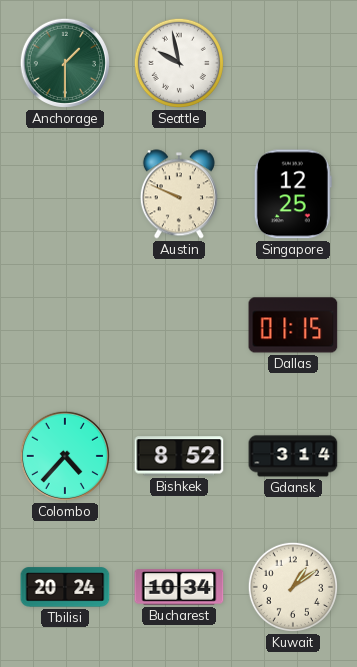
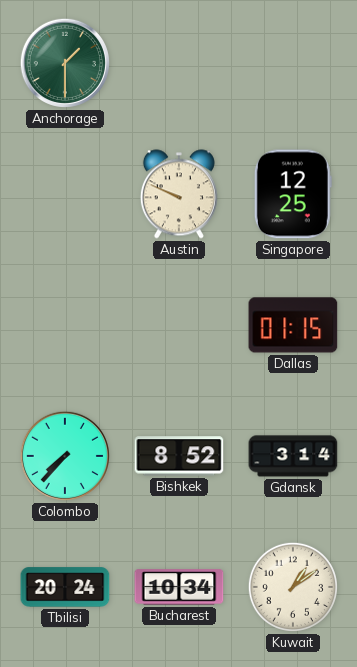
Seattle: 9:58 -> none (179, 63)
Colombo: 4:37 -> 7:37 (65, 456)
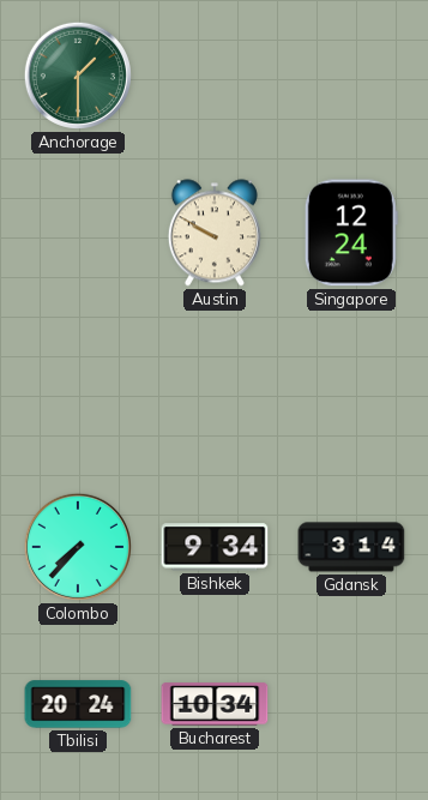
Austin: 9:49 -> 9:50 (215, 233)
Singapore: 12:25 -> 12:24 (351, 233)
Dallas: 01:15 -> none (293, 325)
Bishkek: 8:52 -> 9:34 (215, 547)
Kuwait: 1:09 -> none (293, 587)
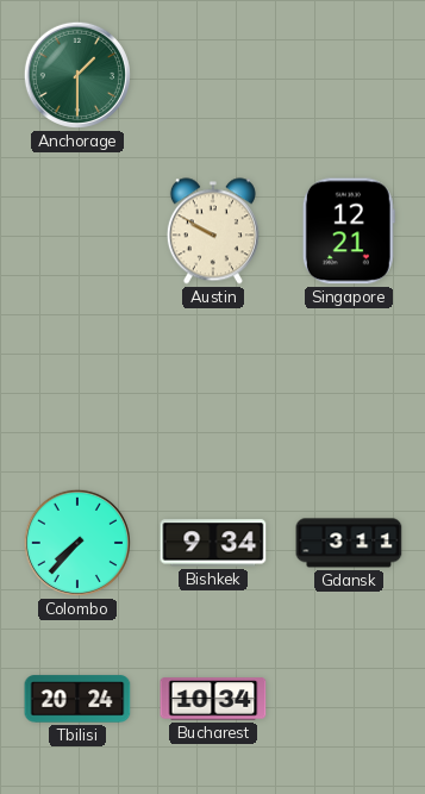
Singapore: 12:24 -> 12:21 (349, 231)
Gdansk: 3:14 -> 3:11 (349, 543)
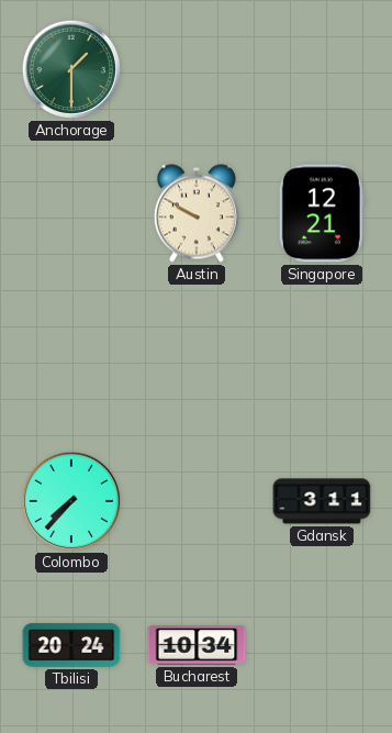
Bishkek: 9:34 -> none (213, 543)
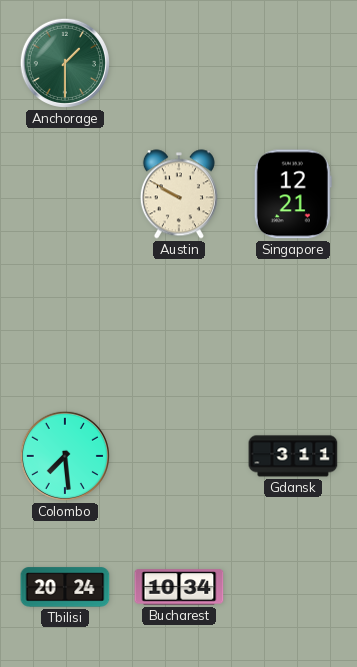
Colombo: 7:37 -> 7:29 (65, 456)
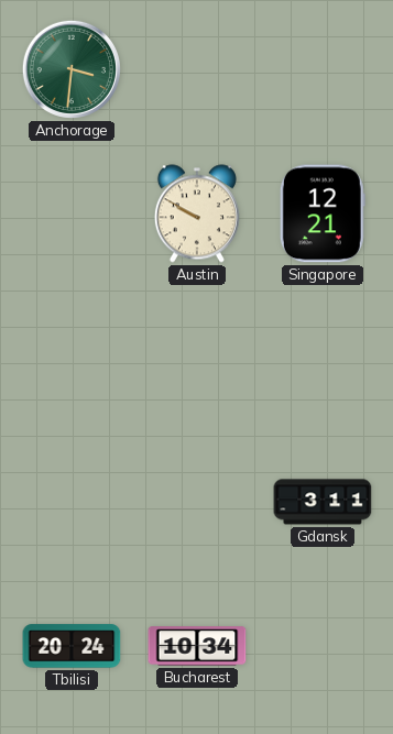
Anchorage: 1:30 -> 3:31 (72, 69)
Colombo: 7:29 -> none (65, 456)
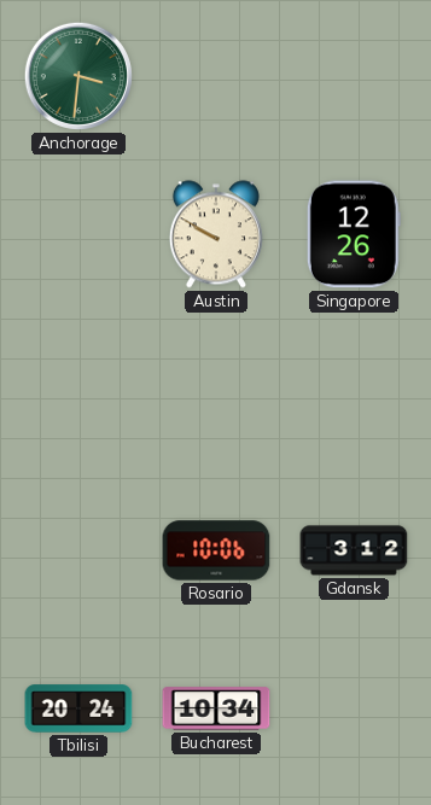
Singapore: 12:21 -> 12:26 (354, 234)
Rosario: none -> 10:06 (216, 550)
Gdansk: 3:11 -> 3:12 (354, 550)
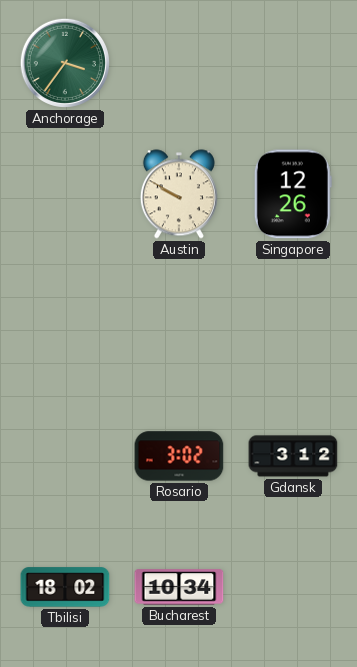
Anchorage: 3:31 -> 3:36 (65, 63)
Rosario: 10:06 -> 3:02 (179, 456)
Tbilisi: 20:24 -> 18:02 (65, 587)
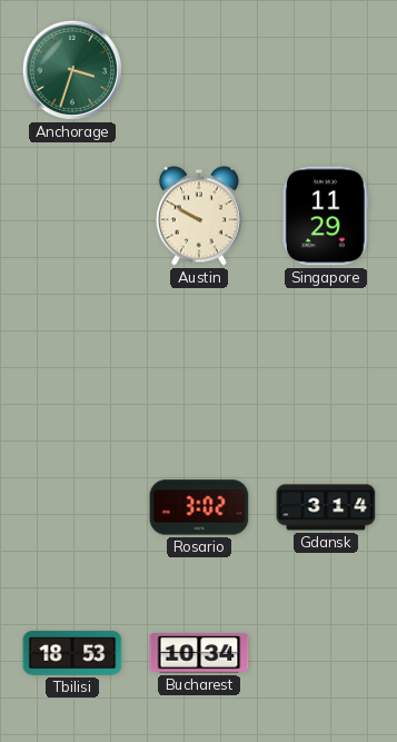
Anchorage: 3:36 -> 3:33 (72, 70)
Singapore: 12:26 -> 11:29 (326, 216)
Gdansk: 3:12 -> 3:14 (326, 507)
Tbilisi: 18:02 -> 18:53 (72, 653)
